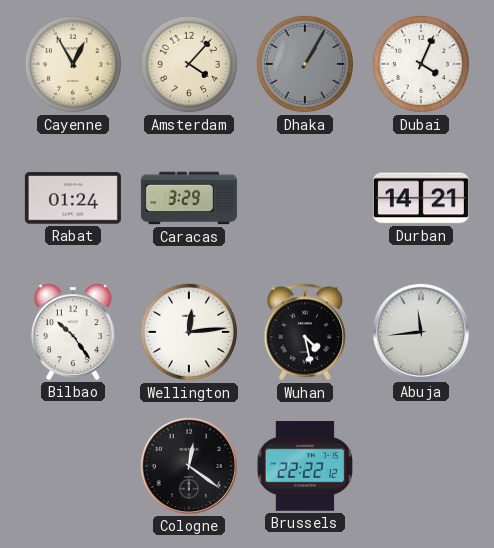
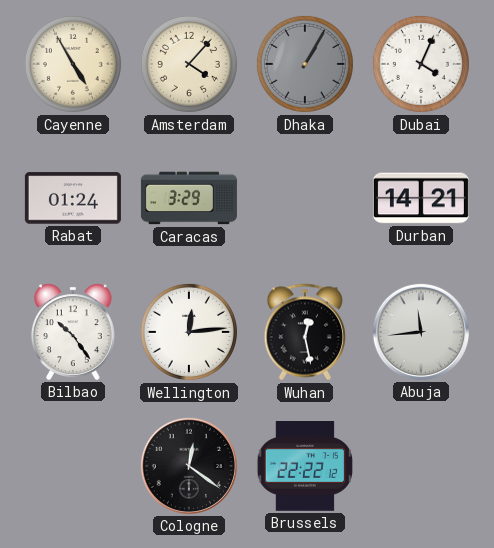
Cayenne: 12:55 -> 4:55 (73, 64)
Wuhan: 4:28 -> 12:28 (305, 332)
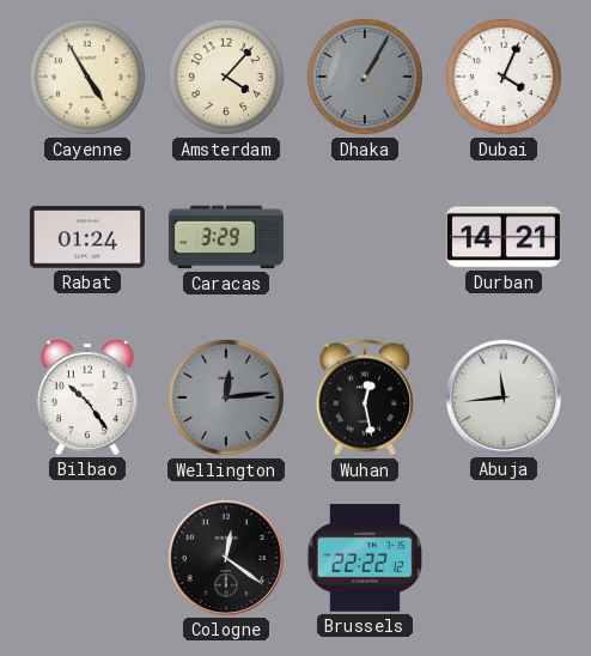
Wellington dial: white -> grey (226, 397)
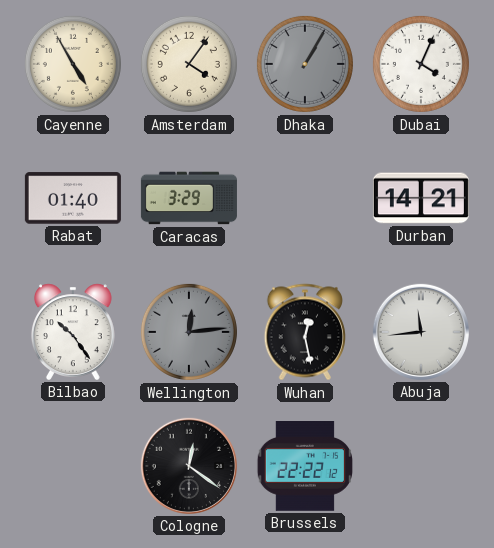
Amsterdam: 4:07 -> 4:06 (189, 64)
Rabat: 01:24 -> 01:40 (73, 198)
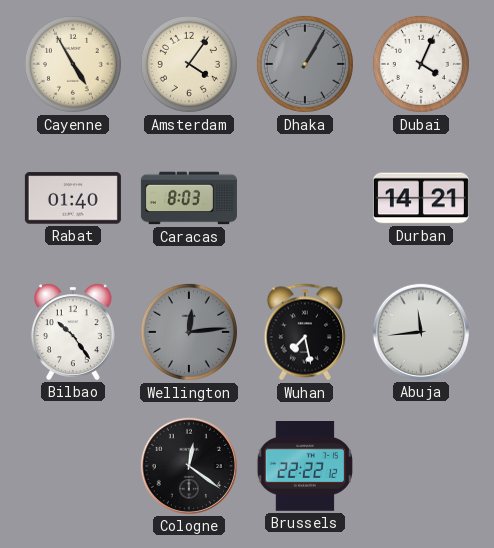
Caracas: 3:29 -> 8:03 (189, 198)
Wuhan: 12:28 -> 7:28 (305, 332)
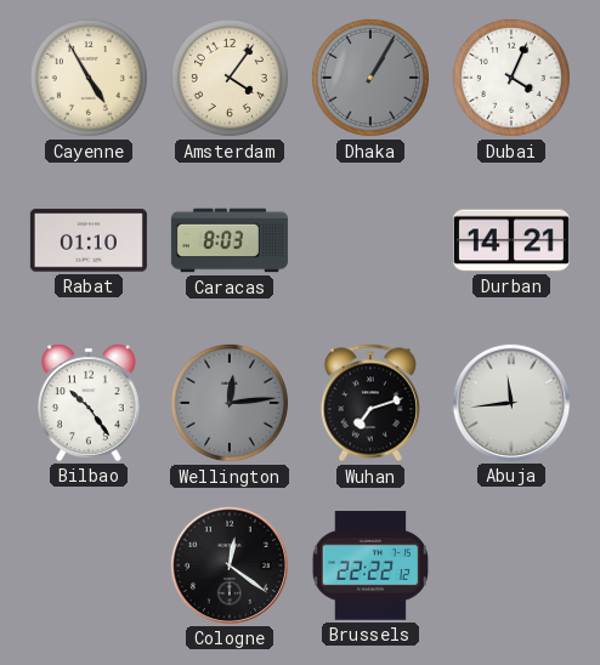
Rabat: 01:40 -> 01:10 (89, 240)
Wuhan: 7:28 -> 7:12 (370, 403)
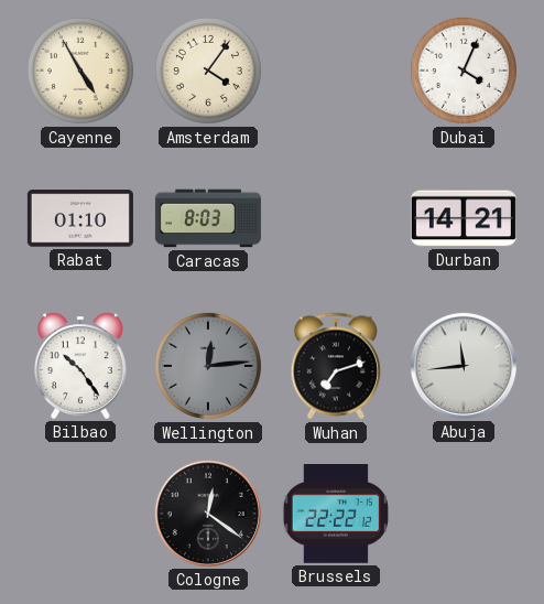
Dhaka: 1:05 -> none (370, 78)
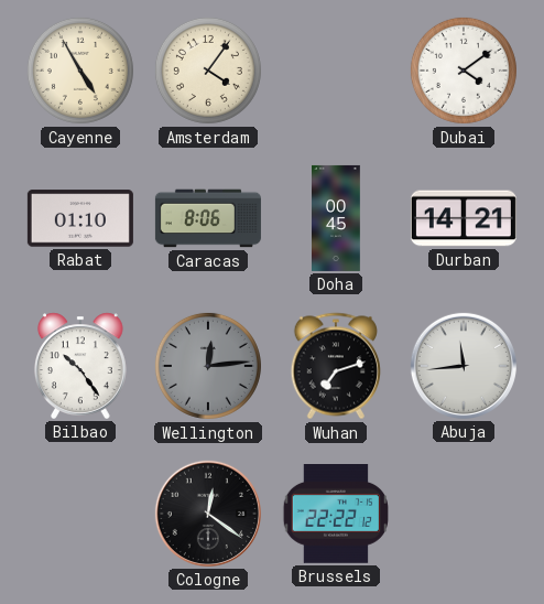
Dubai: 4:04 -> 4:09 (464, 71)
Caracas: 8:03 -> 8:06 (208, 218)
Doha: none -> 00:45 (337, 218)
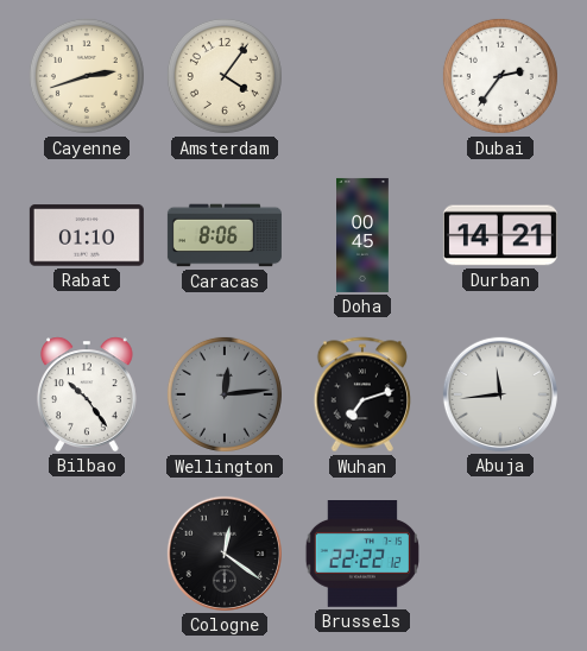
Cayenne: 4:55 -> 2:42 (87, 76)
Dubai: 4:09 -> 2:36 (500, 76)
